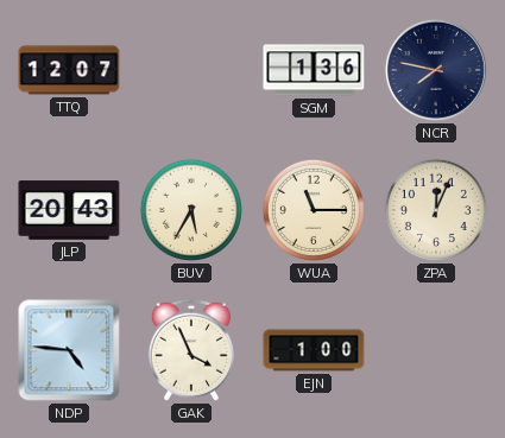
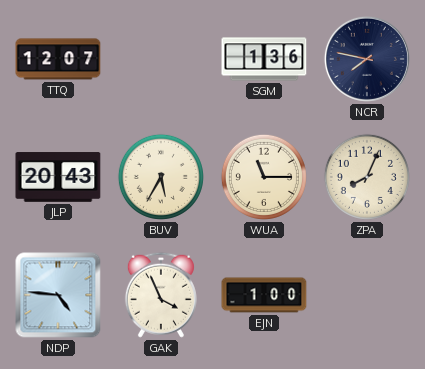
ZPA: 12:04 -> 8:04 (367, 177)
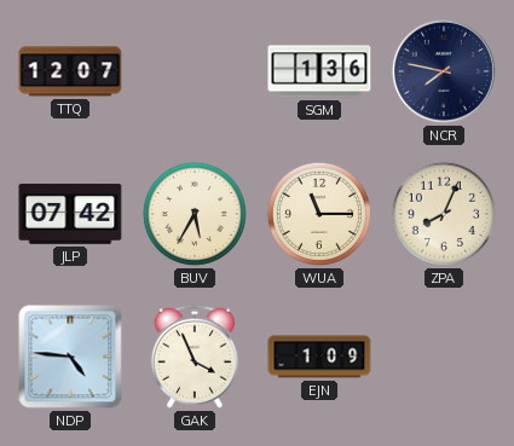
JLP: 20:43 -> 07:42 (70, 214)
EJN: 1:00 -> 1:09 (319, 357)
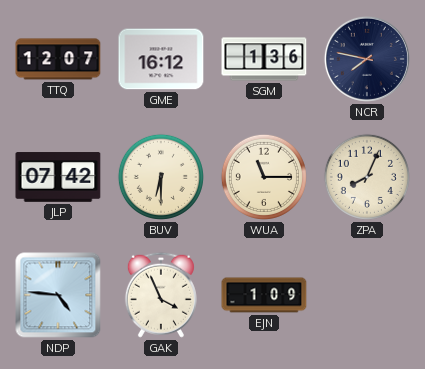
GME: none -> 16:12 (161, 59)
BUV: 5:35 -> 6:30 (161, 177)
